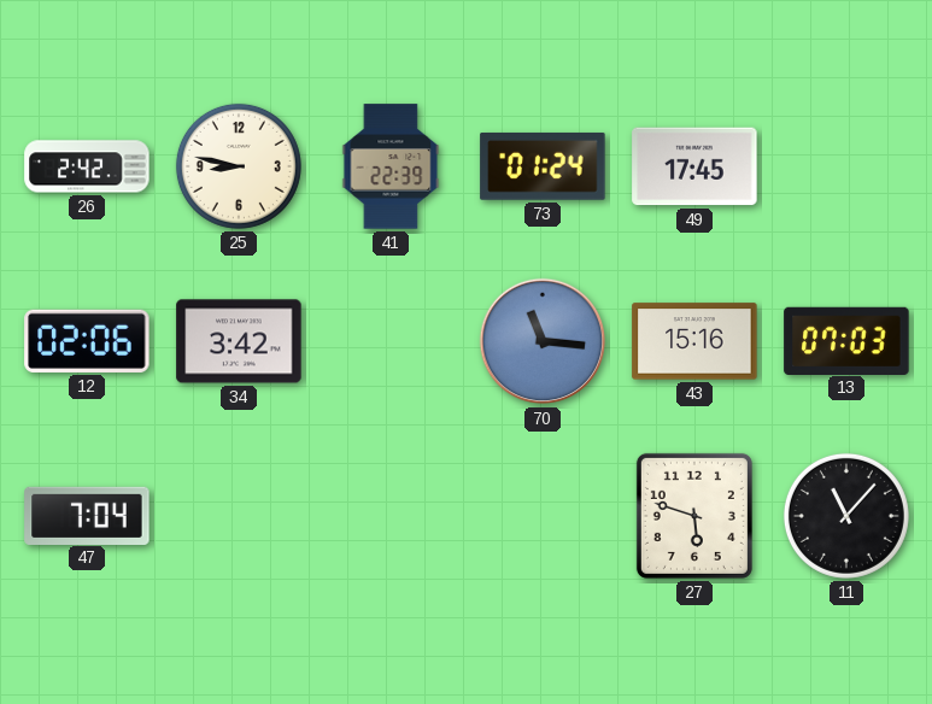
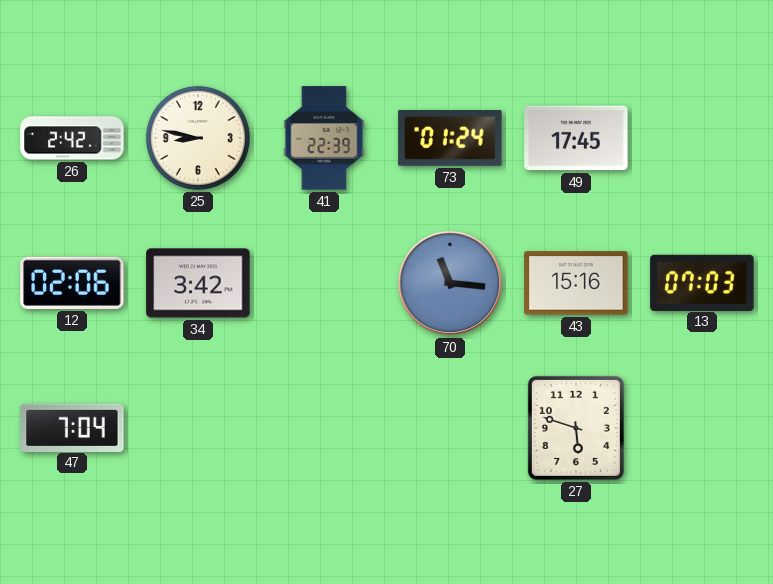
11: 11:07 -> none (846, 516)
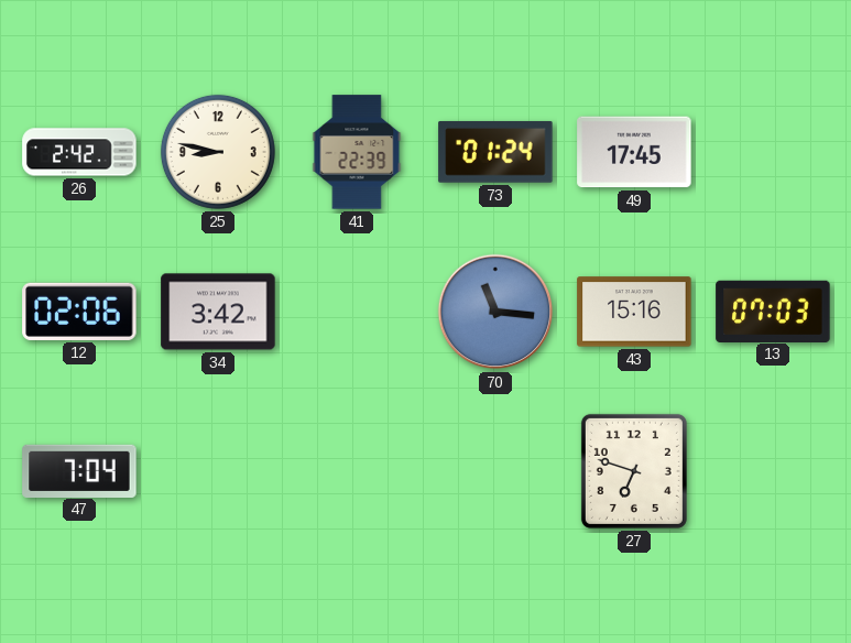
27: 5:48 -> 6:48 (634, 471)
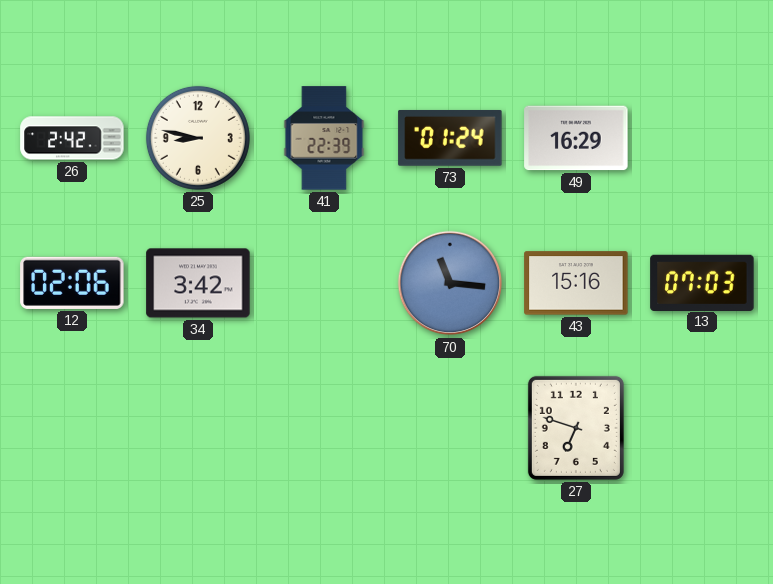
49: 17:45 -> 16:29 (576, 138)
47: 7:04 -> none (79, 470)
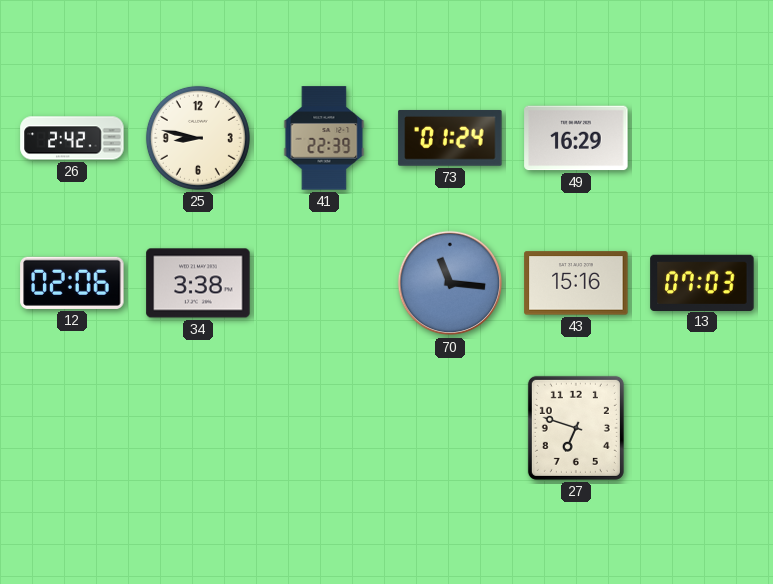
34: 3:42 -> 3:38 (198, 283)
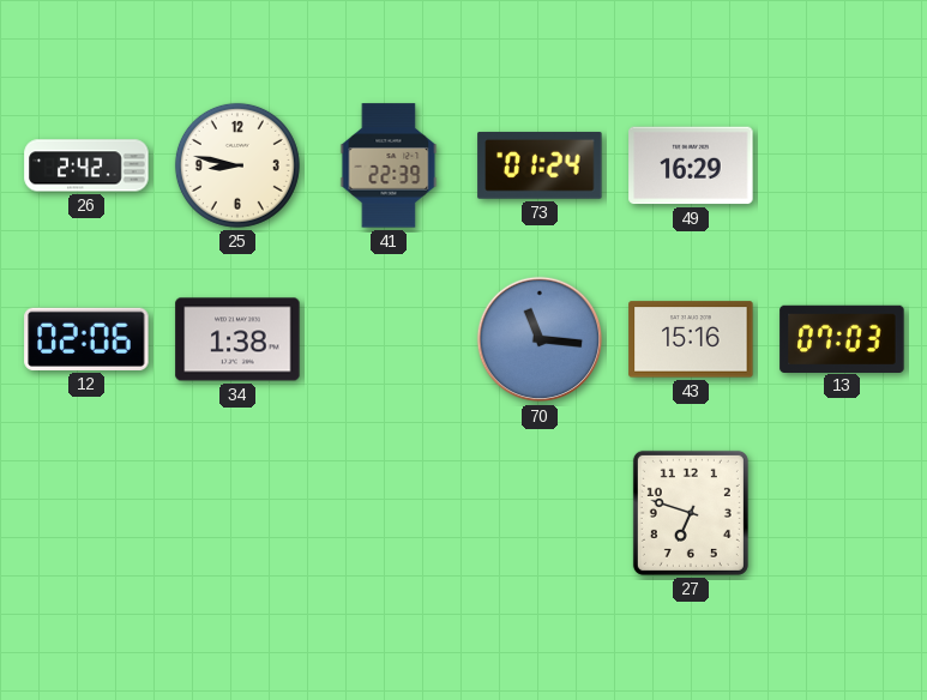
34: 3:38 -> 1:38 (237, 339)
